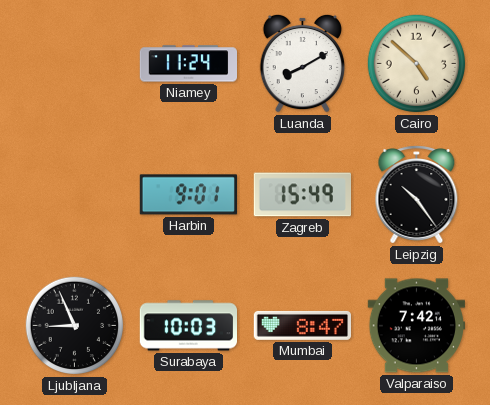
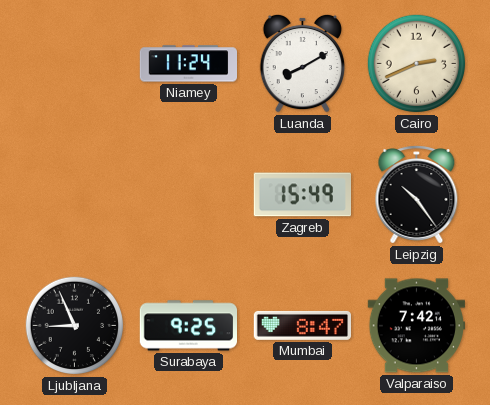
Cairo: 4:52 -> 2:41 (417, 64)
Harbin: 9:01 -> none (188, 195)
Surabaya: 10:03 -> 9:25 (188, 326)
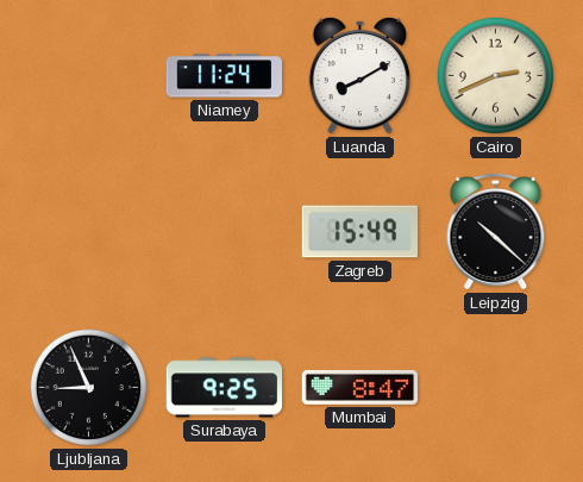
Leipzig: 10:24 -> 10:22 (496, 232)
Valparaiso: 7:42 -> none (416, 326)
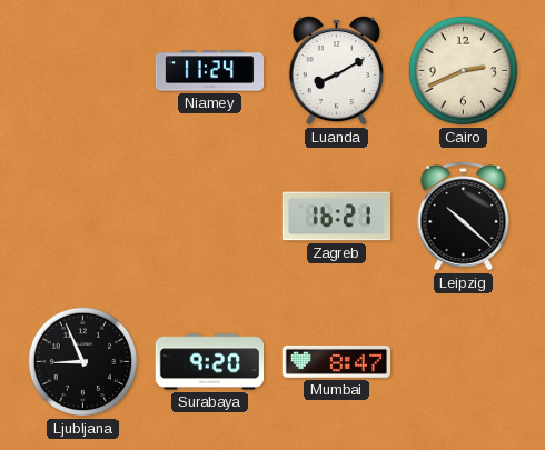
Zagreb: 15:49 -> 16:21 (336, 217)
Surabaya: 9:25 -> 9:20 (209, 362)
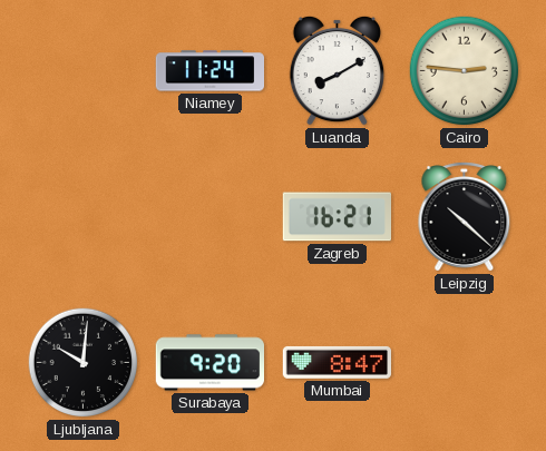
Cairo: 2:41 -> 2:46 (465, 71)
Ljubljana: 8:56 -> 10:01 (84, 363)
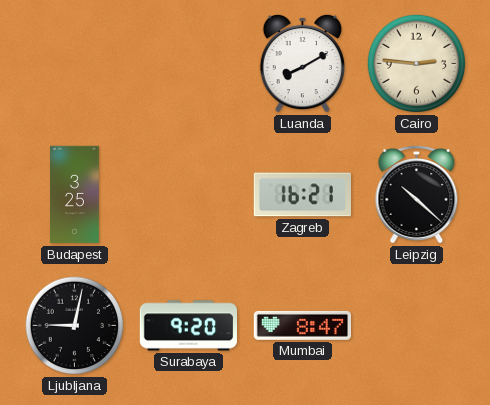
Niamey: 11:24 -> none (209, 71)
Budapest: none -> 3:25 (75, 195)
Ljubljana: 10:01 -> 9:02 (75, 326)
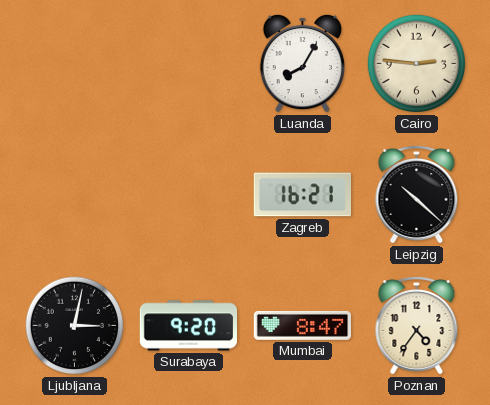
Luanda: 8:10 -> 8:05 (302, 63)
Budapest: 3:25 -> none (75, 195)
Ljubljana: 9:02 -> 3:02 (75, 326)
Poznan: none -> 4:36 (417, 326)
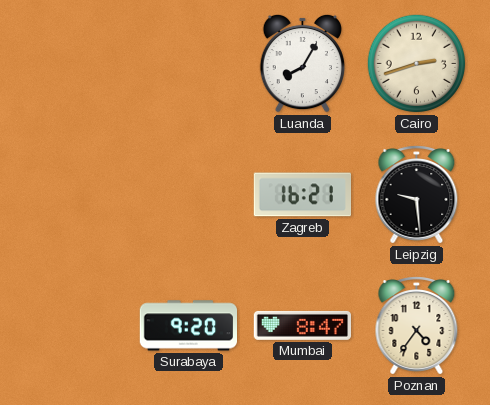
Cairo: 2:46 -> 2:42 (417, 64)
Leipzig: 10:22 -> 9:29 (417, 195)
Ljubljana: 3:02 -> none (75, 326)
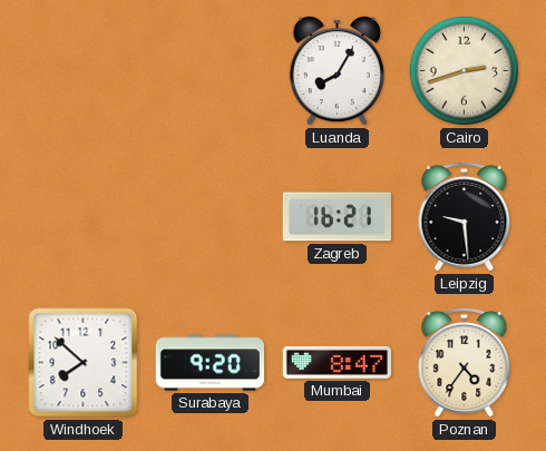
Windhoek: none -> 7:52 (84, 363)
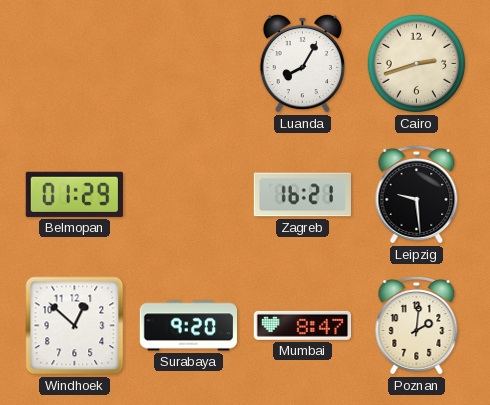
Belmopan: none -> 01:29 (74, 194)
Windhoek: 7:52 -> 12:52 (75, 326)
Poznan: 4:36 -> 2:01 (417, 326)
